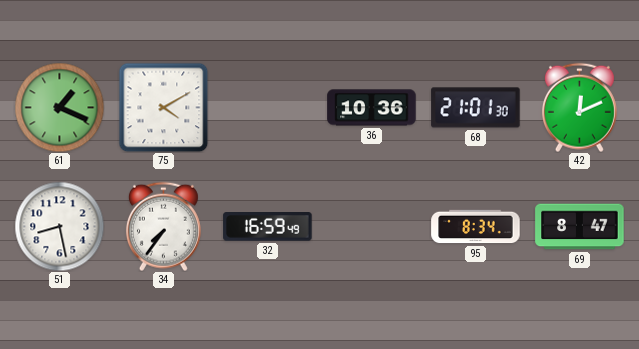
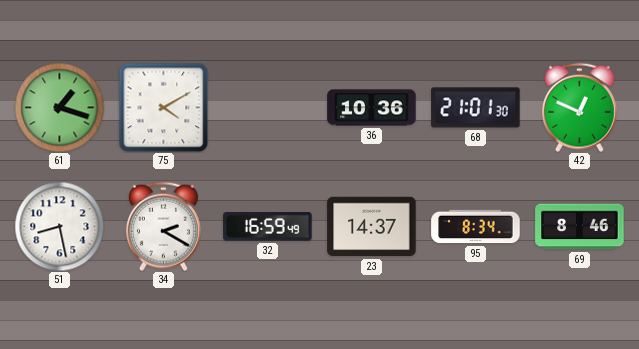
61: 1:19 -> 1:18 (59, 107)
42: 12:11 -> 12:49 (579, 107)
34: 7:36 -> 2:20 (163, 226)
23: none -> 14:37 (372, 227)
69: 8:47 -> 8:46 (580, 227)
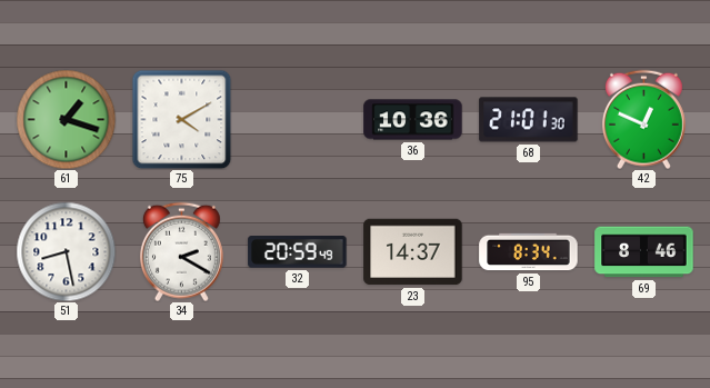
32: 16:59 -> 20:59 (298, 252)
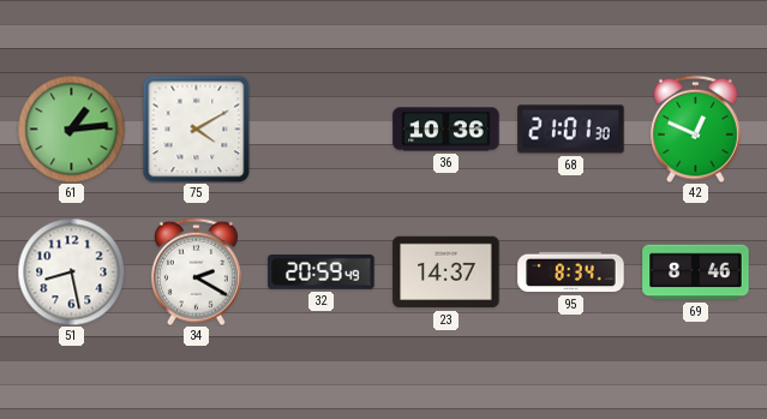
61: 1:18 -> 1:14 (71, 128)
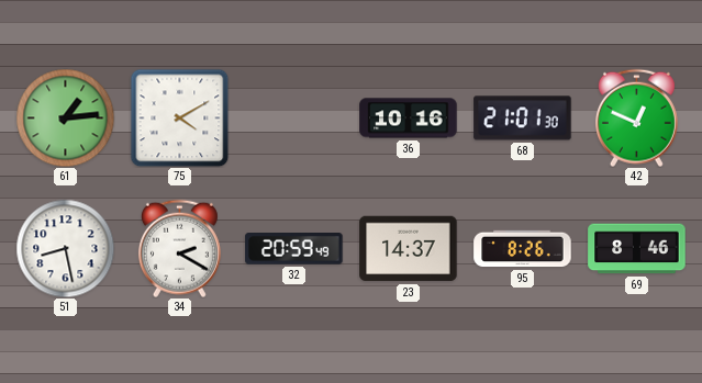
36: 10:36 -> 10:16 (409, 119)
95: 8:34 -> 8:26 (523, 249)
